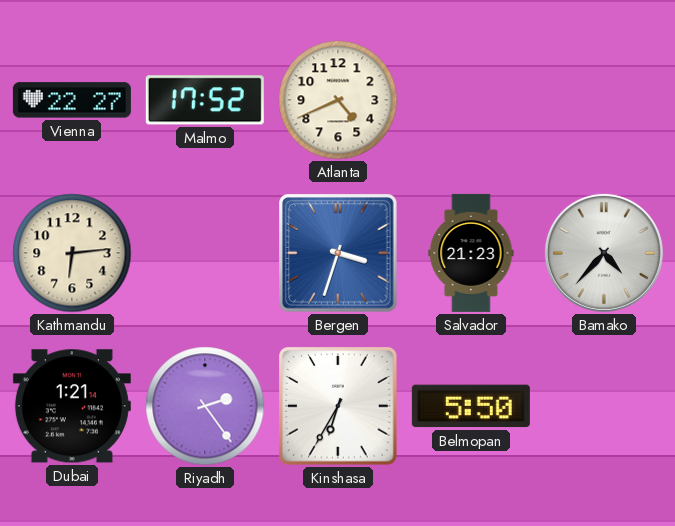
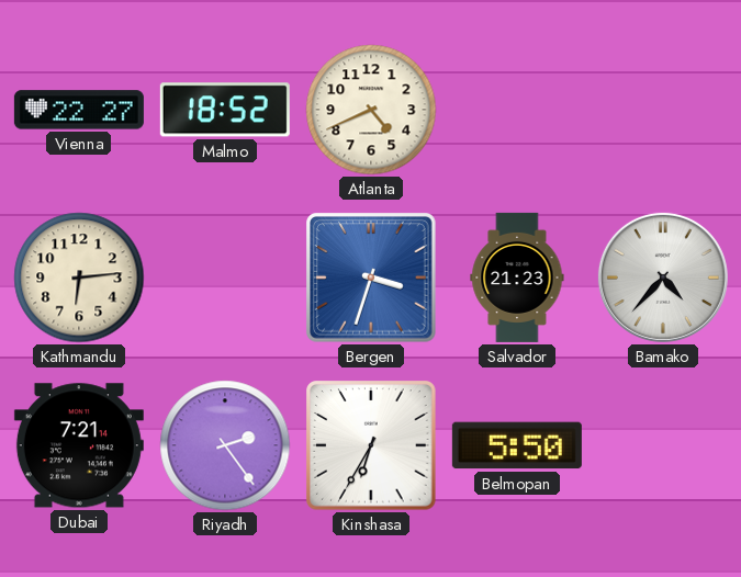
Malmo: 17:52 -> 18:52 (225, 110)
Dubai: 1:21 -> 7:21 (79, 445)
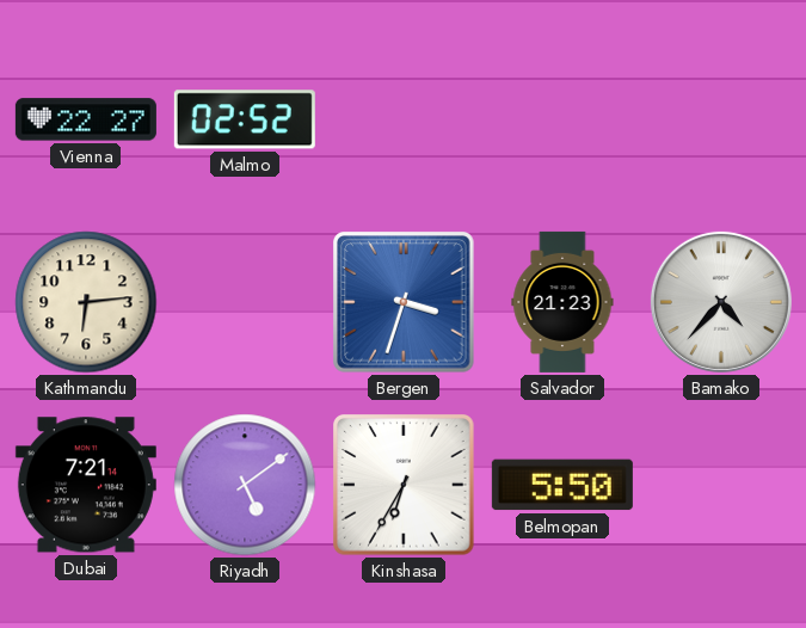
Malmo: 18:52 -> 02:52 (245, 119)
Atlanta: 4:41 -> none (371, 110)
Riyadh: 2:24 -> 5:09 (245, 485)
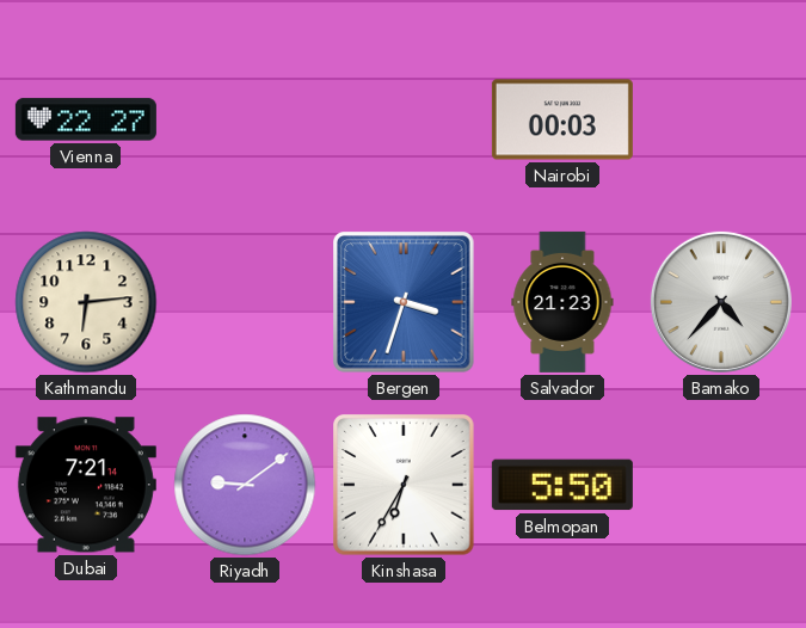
Malmo: 02:52 -> none (245, 119)
Nairobi: none -> 00:03 (562, 119)
Riyadh: 5:09 -> 9:09 (245, 485)
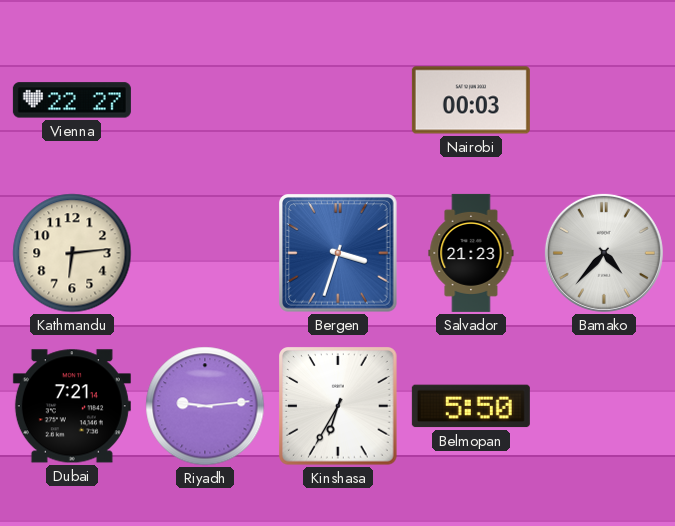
Riyadh: 9:09 -> 9:14 (205, 406)
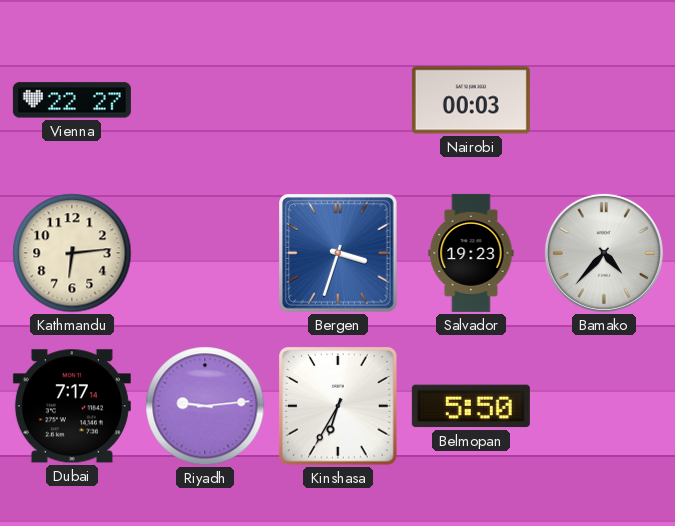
Salvador: 21:23 -> 19:23 (471, 253)
Dubai: 7:21 -> 7:17 (72, 406)
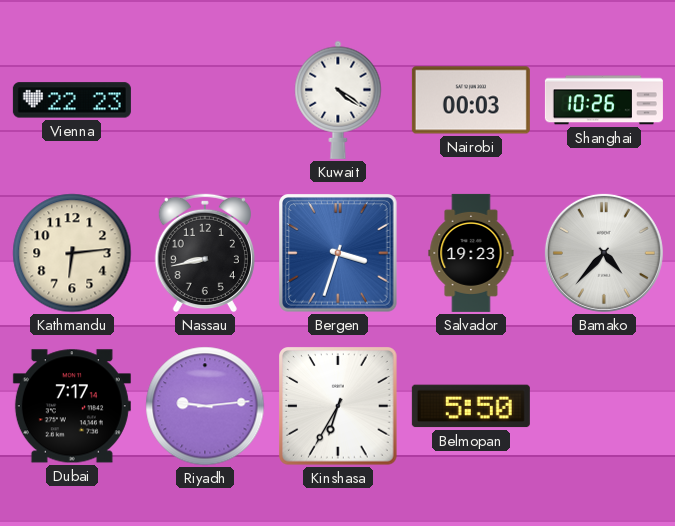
Vienna: 22:27 -> 22:23 (72, 100)
Kuwait: none -> 4:21 (338, 100)
Shanghai: none -> 10:26 (604, 100)
Nassau: none -> 8:43 (205, 253)
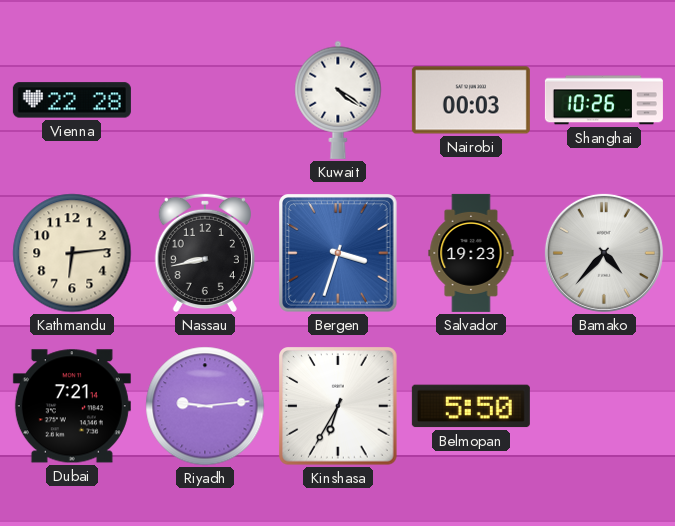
Vienna: 22:23 -> 22:28 (72, 100)
Dubai: 7:17 -> 7:21 (72, 406)
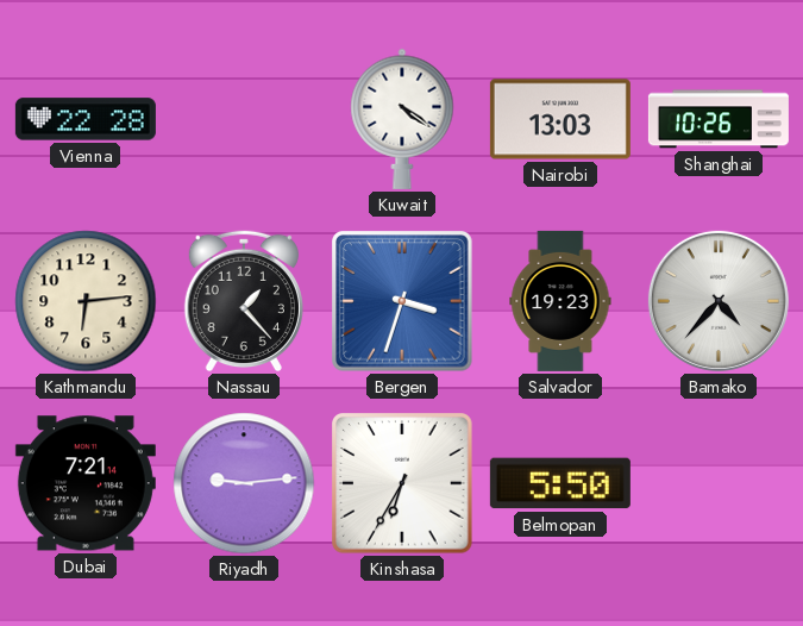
Nairobi: 00:03 -> 13:03 (560, 119)
Nassau: 8:43 -> 1:23 (244, 301)
